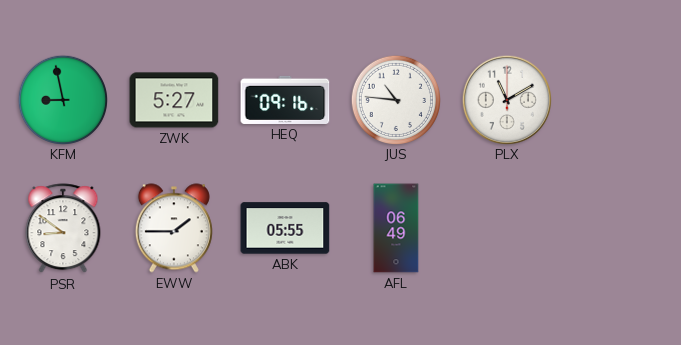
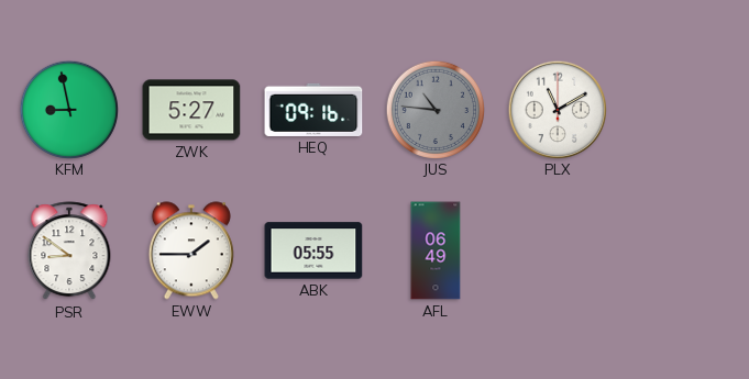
JUS dial: white -> grey (434, 109)
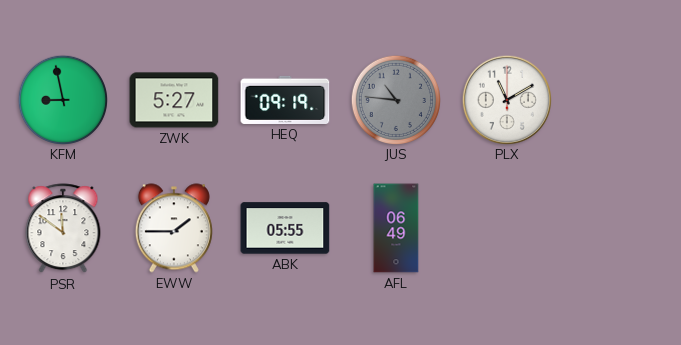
HEQ: 09:16 -> 09:19 (285, 100)
PSR: 8:51 -> 11:51 (63, 229)
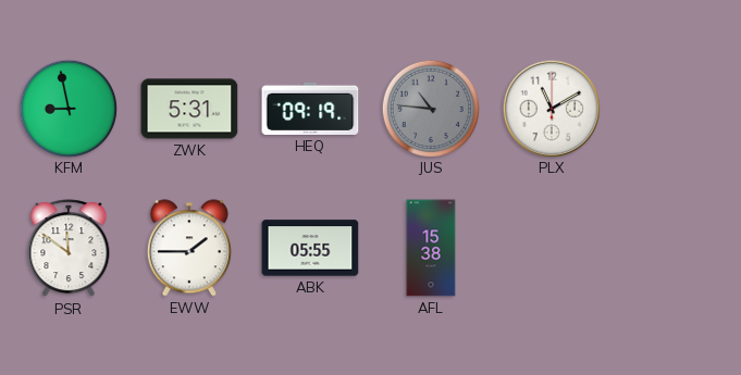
ZWK: 5:27 -> 5:31 (189, 109)
AFL: 06:49 -> 15:38 (431, 248)
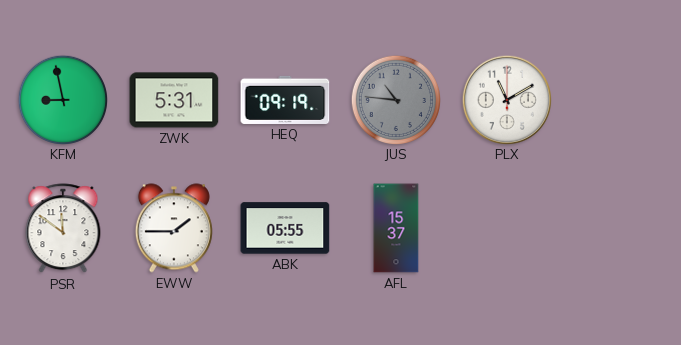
AFL: 15:38 -> 15:37 (396, 228)
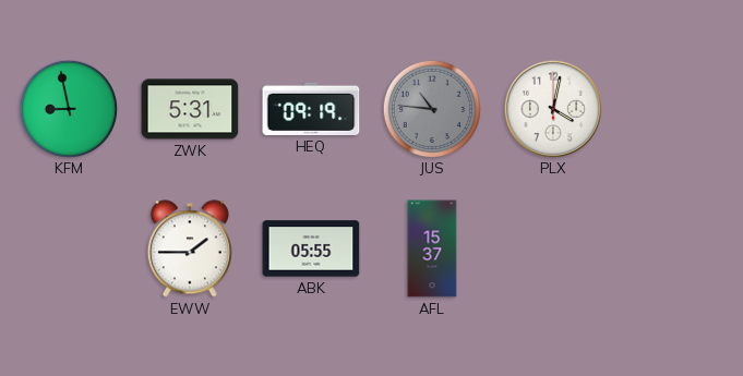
PLX: 11:10 -> 4:02 (552, 108)
PSR: 11:51 -> none (63, 229)
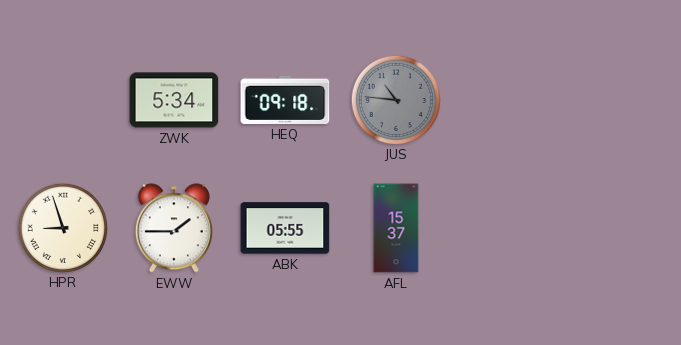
KFM: 8:58 -> none (68, 108)
ZWK: 5:31 -> 5:34 (174, 100)
HEQ: 09:19 -> 09:18 (285, 100)
PLX: 4:02 -> none (552, 108)
HPR: none -> 8:57 (62, 227)
